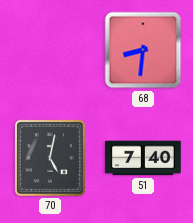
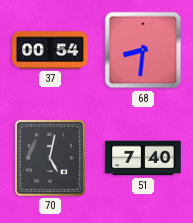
37: none -> 00:54 (50, 50)
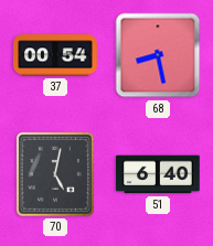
68: 8:31 -> 8:28 (158, 55)
51: 7:40 -> 6:40 (158, 174)
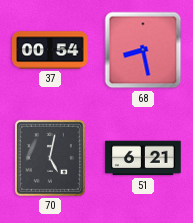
51: 6:40 -> 6:21 (143, 158)
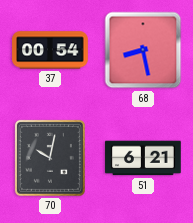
70: 5:02 -> 10:02 (50, 158)
